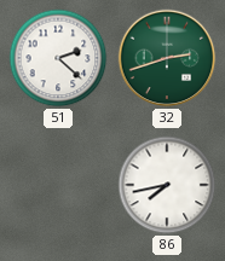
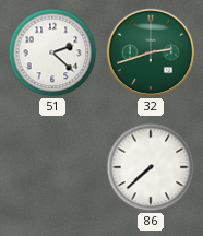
86: 7:43 -> 7:38 (151, 167)
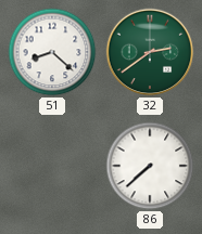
51: 2:22 -> 8:22 (52, 52)
32: 2:42 -> 2:39 (150, 52)
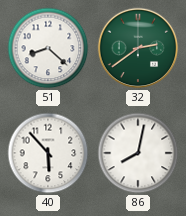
40: none -> 5:53 (48, 153)
86: 7:38 -> 8:02 (138, 153)
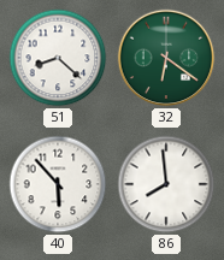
32: 2:39 -> 6:21 (166, 58)
86: 8:02 -> 7:59 (166, 184)
